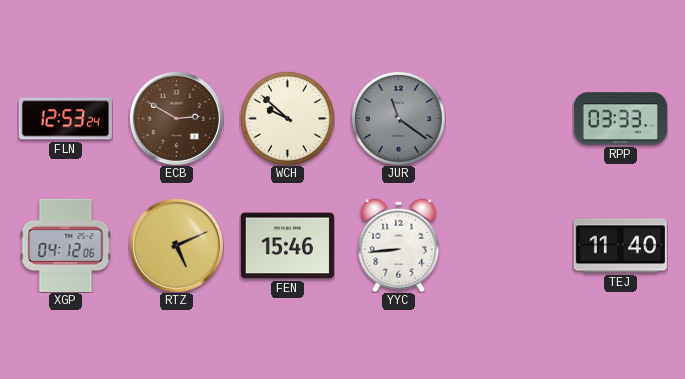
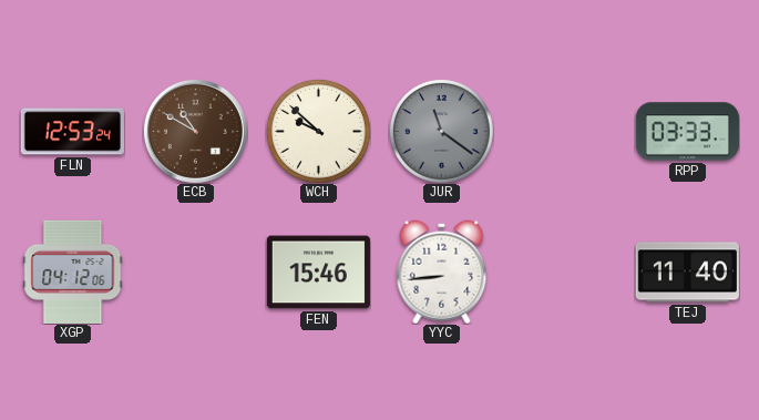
ECB: 2:50 -> 10:50 (195, 131)
RTZ: 5:11 -> none (176, 245)
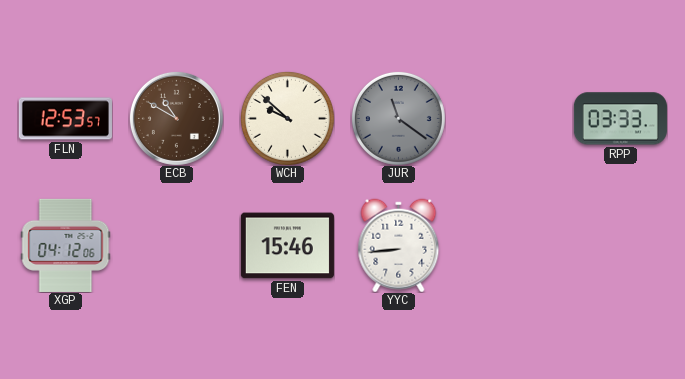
FLN: 12:53:24 -> 12:53:57 (65, 119)
TEJ: 11:40 -> none (687, 273)
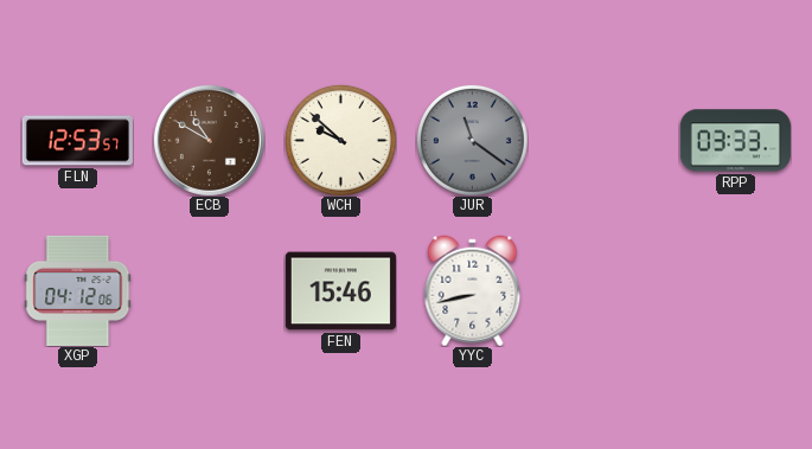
YYC: 8:44 -> 8:43 (473, 290)
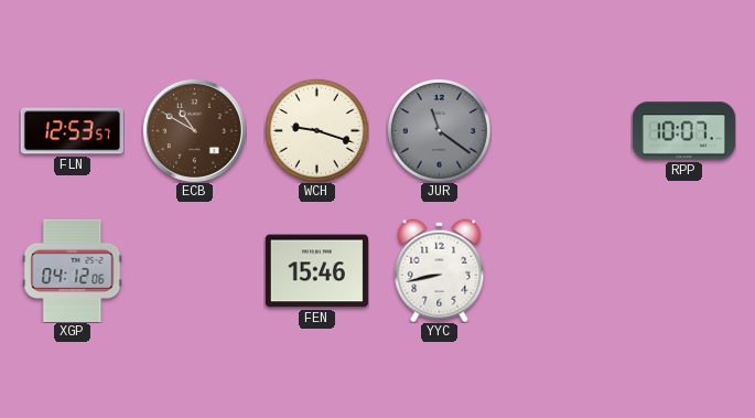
WCH: 9:52 -> 9:18 (316, 130)
RPP: 03:33 -> 10:07 (683, 131)
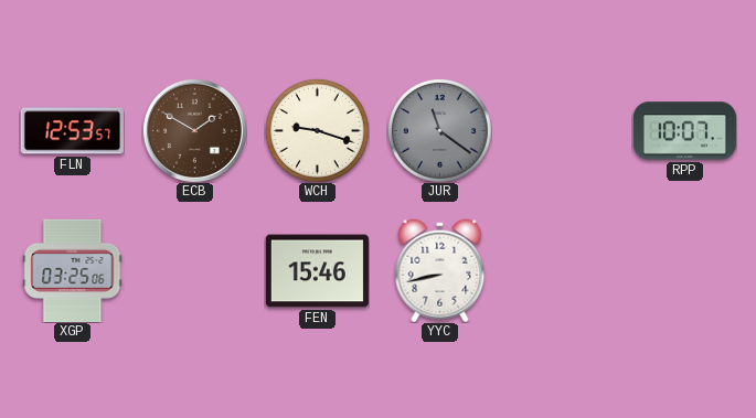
ECB: 10:50 -> 1:50 (194, 130)
XGP: 04:12 -> 03:25 (73, 270)
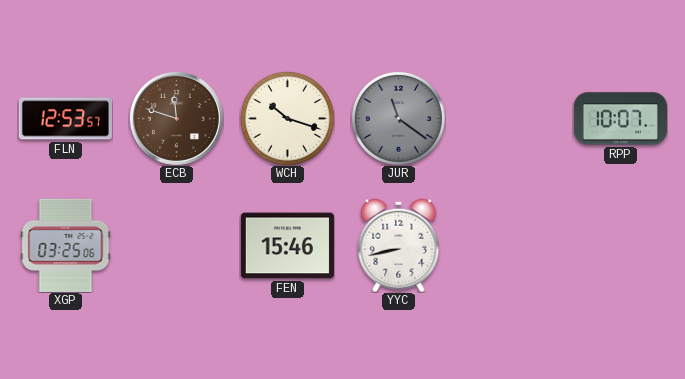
ECB: 1:50 -> 11:48 (176, 118)
WCH: 9:18 -> 10:18 (287, 118)
